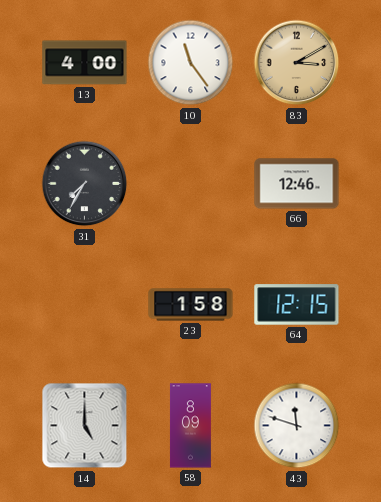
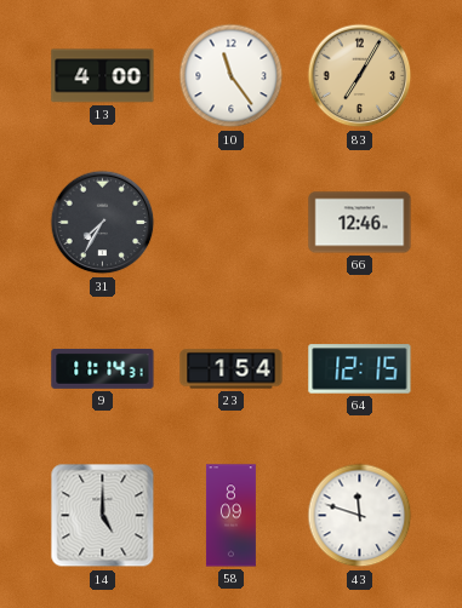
83: 3:10 -> 7:05 (360, 76)
9: none -> 11:14 (103, 368)
23: 1:58 -> 1:54 (232, 369)
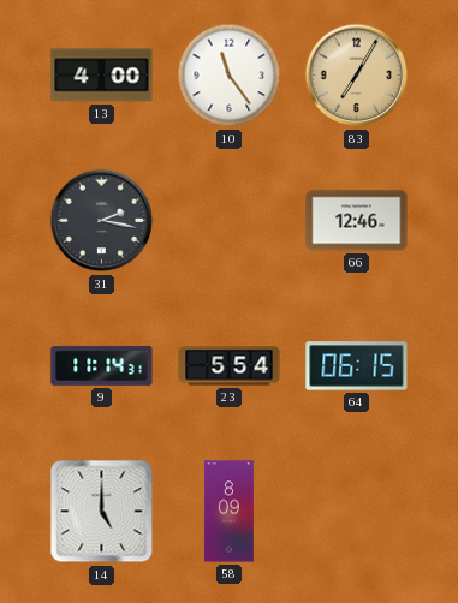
31: 7:35 -> 2:17 (102, 221)
23: 1:54 -> 5:54 (230, 366)
64: 12:15 -> 06:15 (357, 366)
43: 11:48 -> none (360, 516)
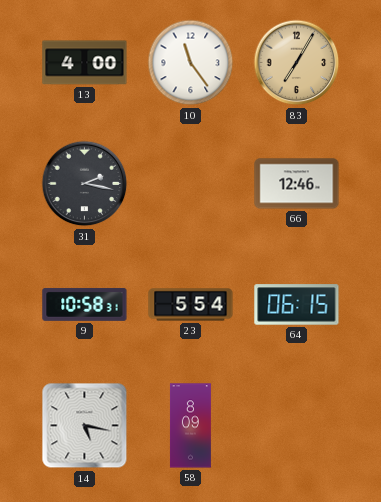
9: 11:14 -> 10:58 (85, 304)
14: 5:00 -> 5:17 (85, 426)
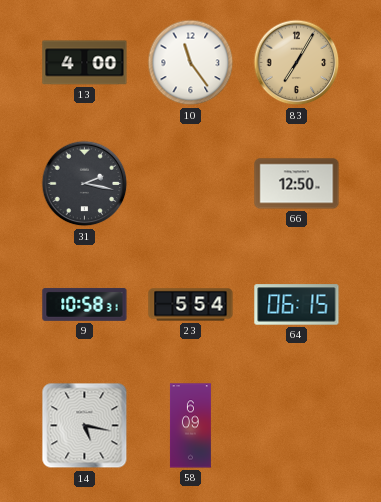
66: 12:46 -> 12:50 (297, 184)
58: 8:09 -> 6:09 (190, 426)
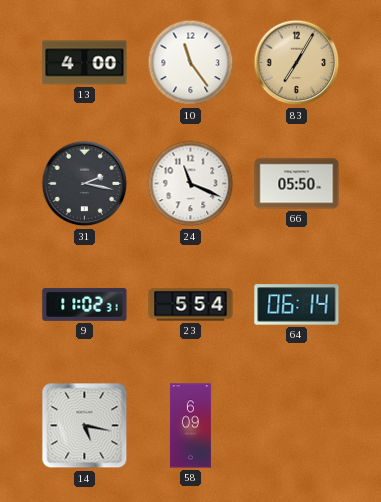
24: none -> 11:19 (191, 184)
66: 12:50 -> 05:50 (297, 184)
9: 10:58 -> 11:02 (85, 304)
64: 06:15 -> 06:14 (297, 305)
